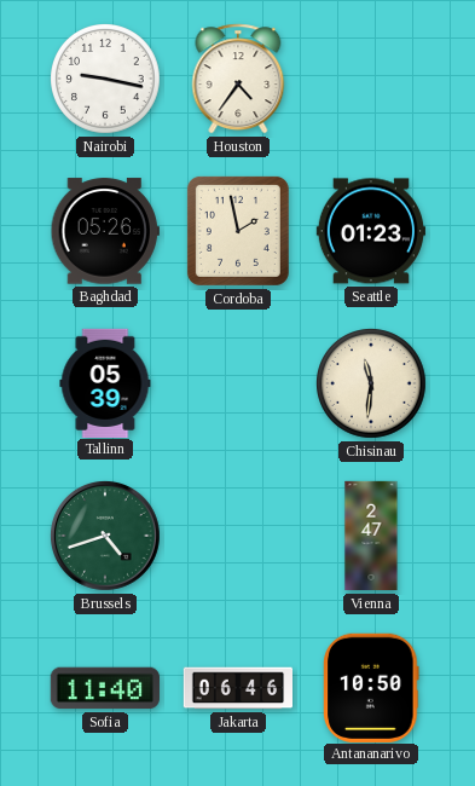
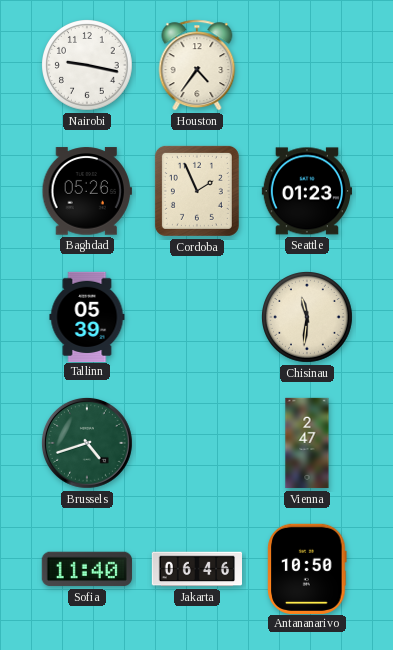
Cordoba: 1:58 -> 1:56 (197, 191)
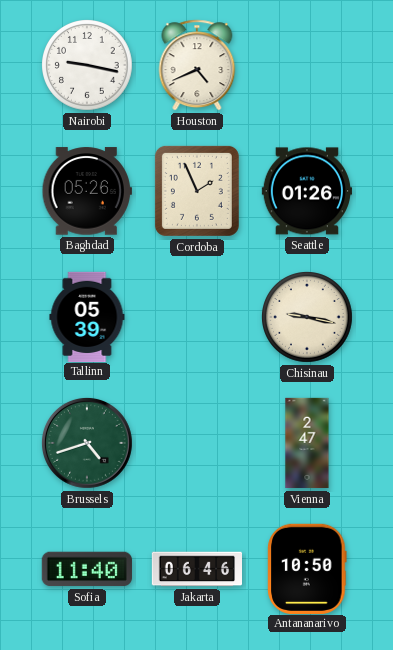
Houston: 4:36 -> 4:41 (197, 65)
Seattle: 01:23 -> 01:26 (306, 191)
Chisinau: 11:31 -> 9:17 (308, 318)
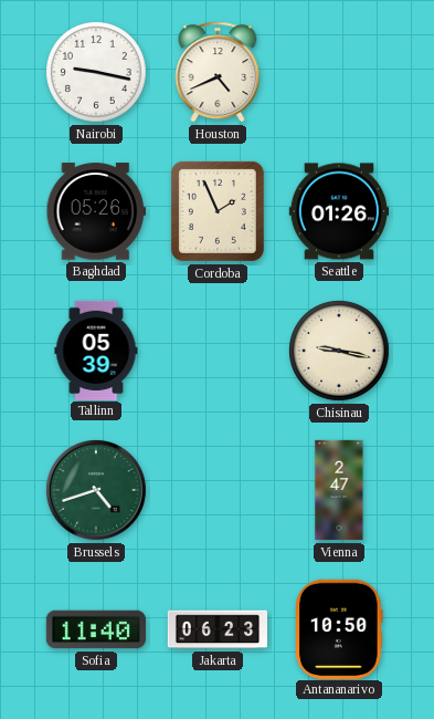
Jakarta: 06:46 -> 06:23 (218, 629)
